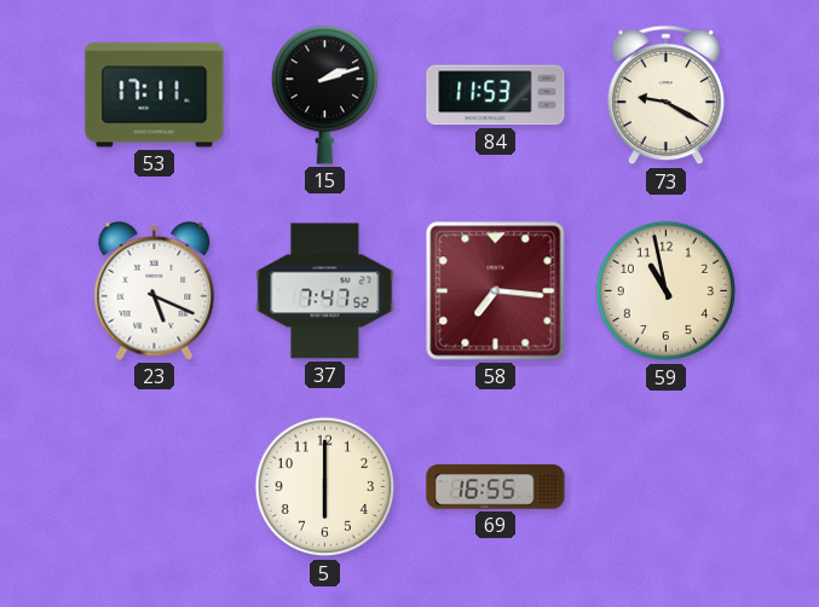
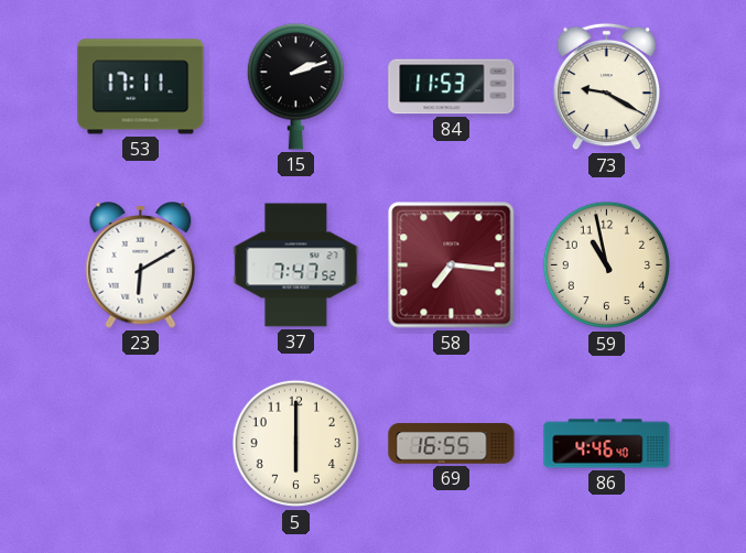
23: 5:19 -> 6:10 (141, 265)
86: none -> 4:46 (607, 444)
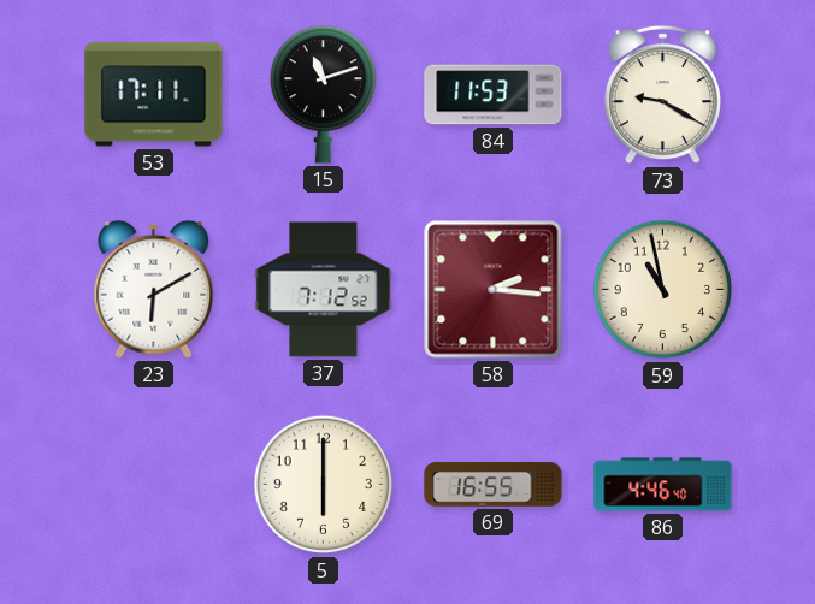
15: 2:12 -> 11:12 (323, 95)
37: 7:47 -> 7:12 (324, 290)
58: 7:16 -> 2:16 (494, 290)
